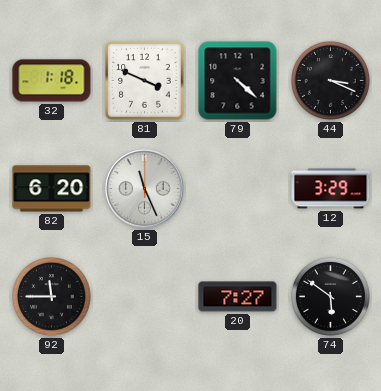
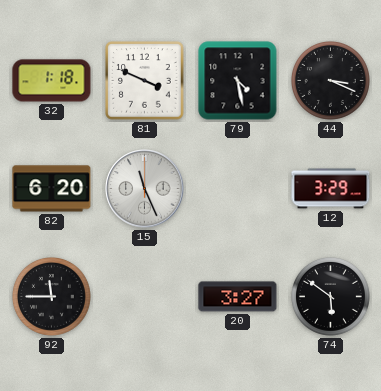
79: 4:22 -> 4:28 (238, 81)
20: 7:27 -> 3:27 (238, 297)
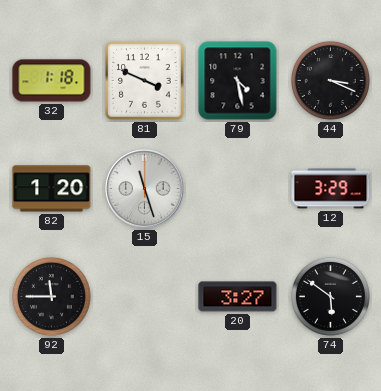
82: 6:20 -> 1:20 (52, 189)
15: 11:26 -> 11:27 (145, 189)
